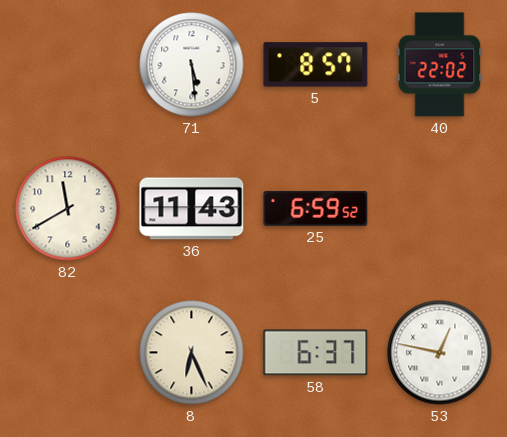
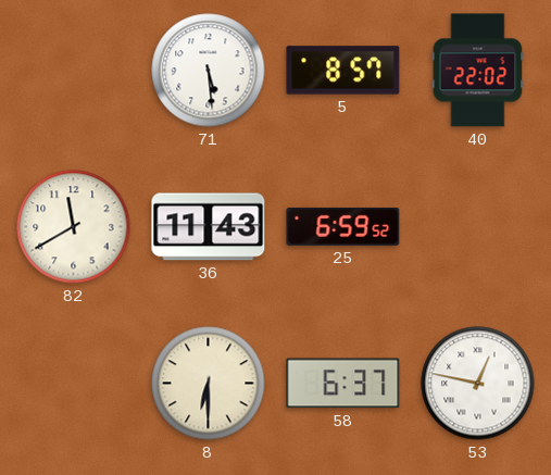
8: 6:26 -> 6:30 (209, 384)
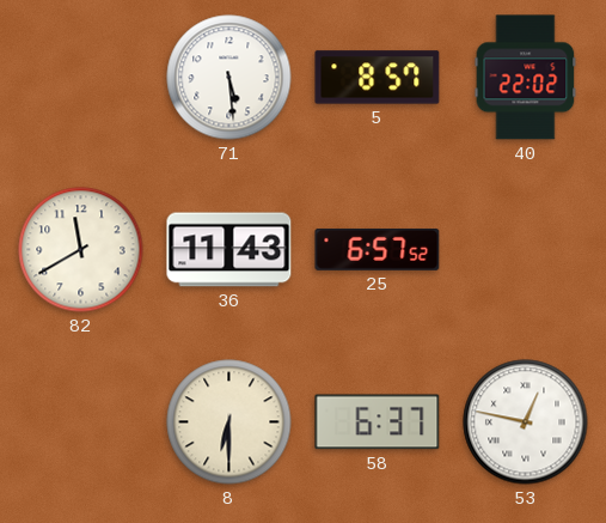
25: 6:59 -> 6:57 (378, 249)
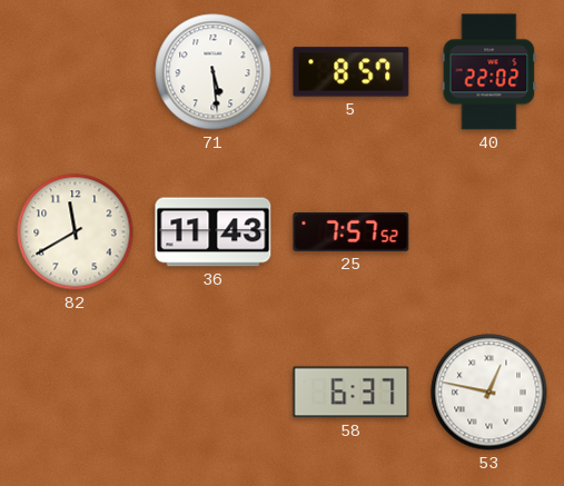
25: 6:57 -> 7:57 (352, 231)
8: 6:30 -> none (229, 422)
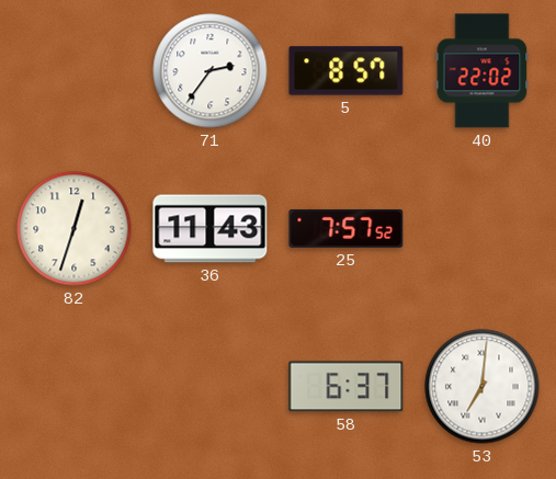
71: 5:29 -> 2:36 (211, 71)
82: 11:40 -> 12:33 (75, 229)
53: 12:47 -> 7:01 (483, 387)
